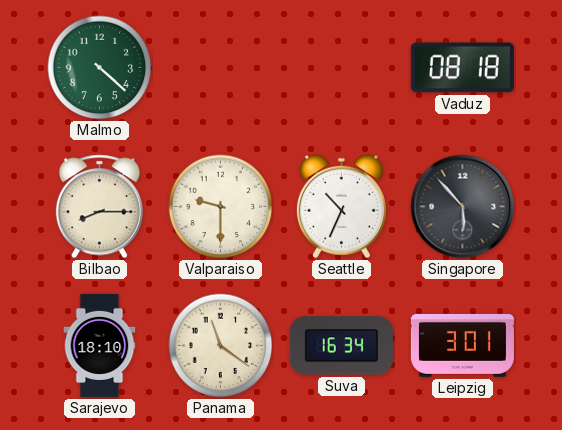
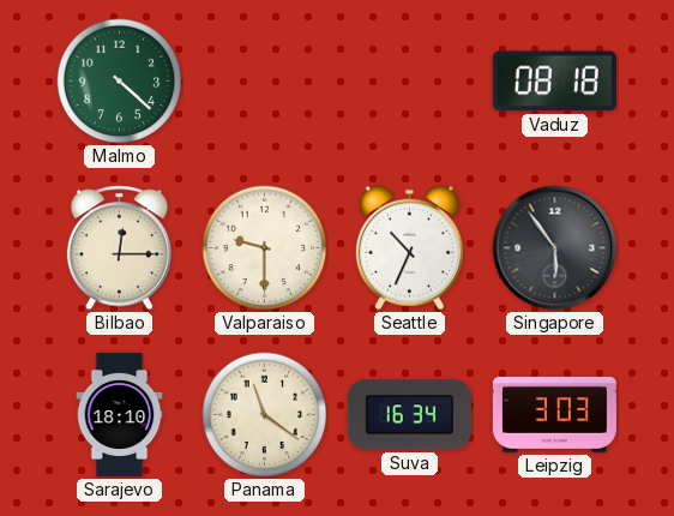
Bilbao: 8:15 -> 12:15 (119, 248)
Singapore: 5:53 -> 5:54 (555, 248)
Leipzig: 3:01 -> 3:03 (554, 414)
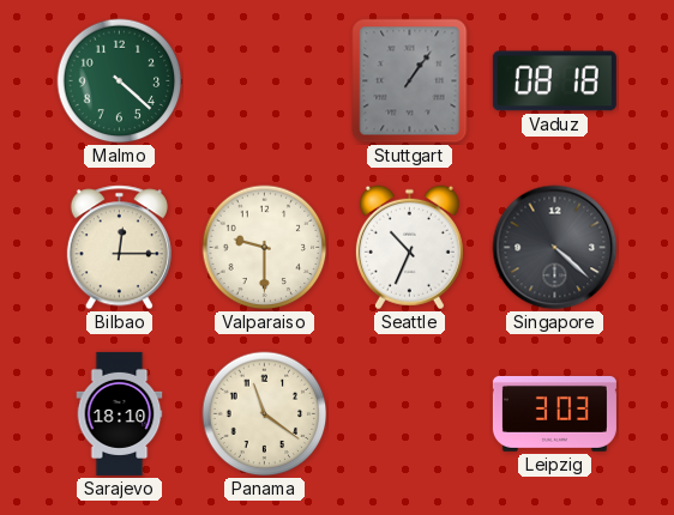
Stuttgart: none -> 1:06 (410, 81)
Singapore: 5:54 -> 4:22 (555, 248)
Suva: 16:34 -> none (409, 415)
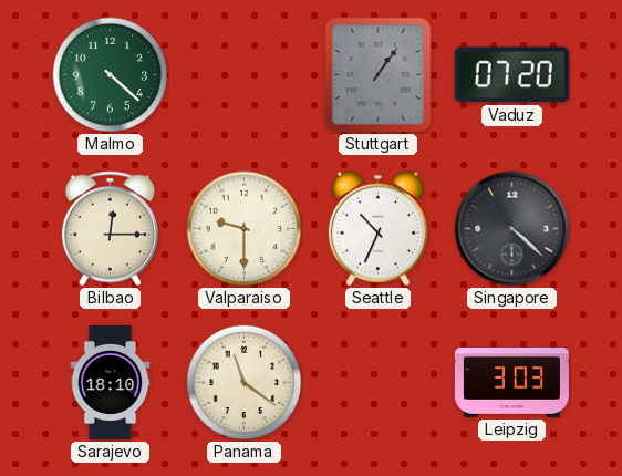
Vaduz: 08:18 -> 07:20 (511, 75)
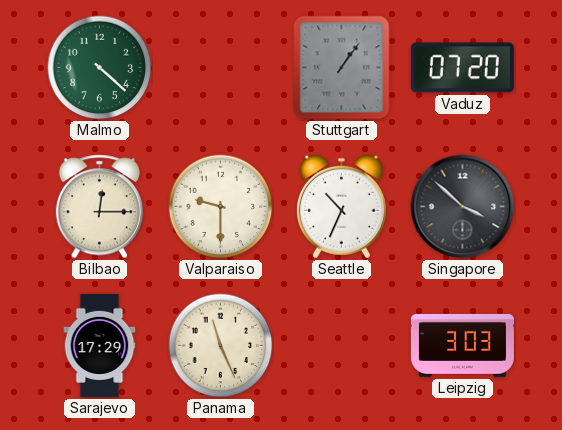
Singapore: 4:22 -> 3:52 (463, 207)
Sarajevo: 18:10 -> 17:29 (100, 345)
Panama: 11:21 -> 11:26 (221, 346)
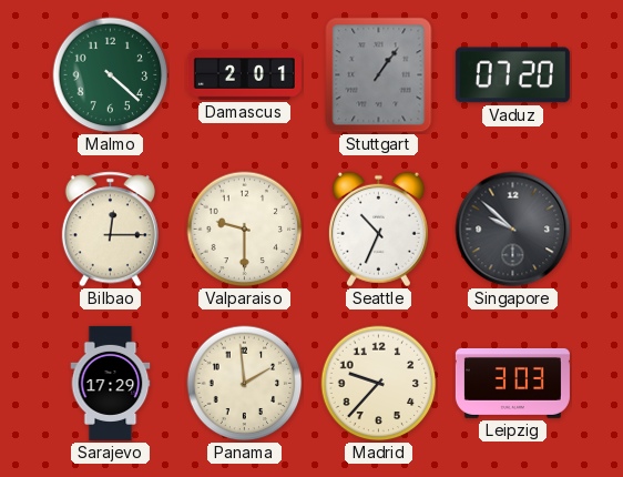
Damascus: none -> 2:01 (244, 74)
Singapore: 3:52 -> 9:52 (513, 230)
Panama: 11:26 -> 1:59 (245, 384)
Madrid: none -> 9:37 (379, 384)
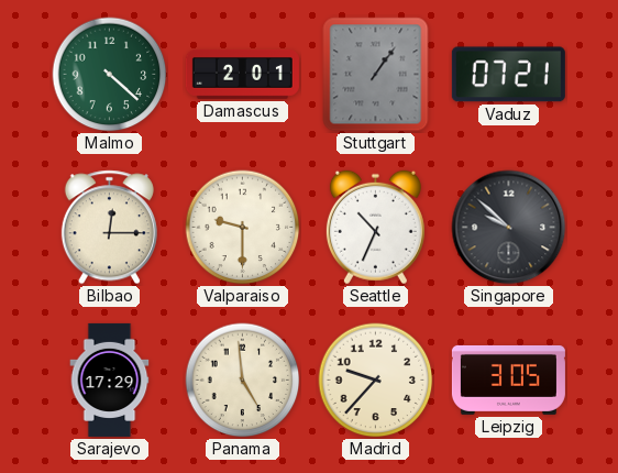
Vaduz: 07:20 -> 07:21 (508, 75)
Panama: 1:59 -> 4:59 (243, 381)
Leipzig: 3:03 -> 3:05 (508, 380)
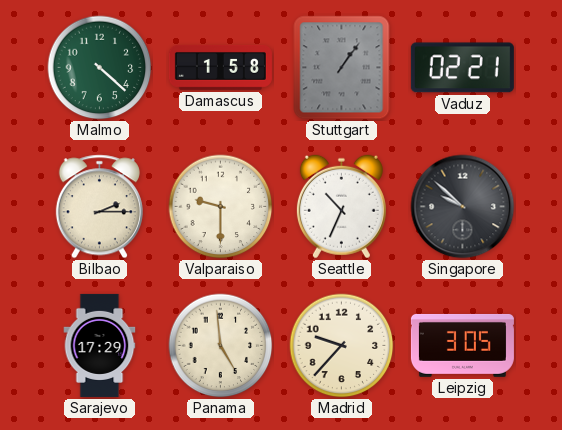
Damascus: 2:01 -> 1:58 (220, 67)
Vaduz: 07:21 -> 02:21 (462, 68)
Bilbao: 12:15 -> 2:15 (99, 207)
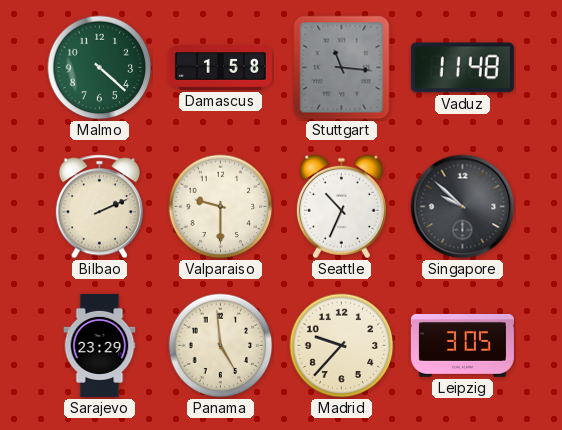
Stuttgart: 1:06 -> 11:16 (342, 68)
Vaduz: 02:21 -> 11:48 (462, 68)
Bilbao: 2:15 -> 2:11 (99, 207)
Sarajevo: 17:29 -> 23:29 (100, 345)
